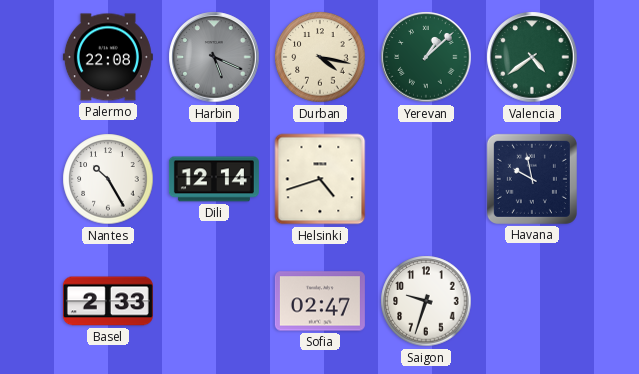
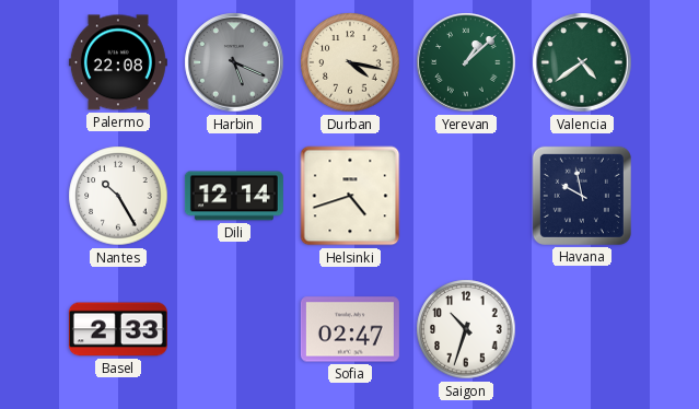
Saigon: 9:33 -> 10:33 (466, 329)
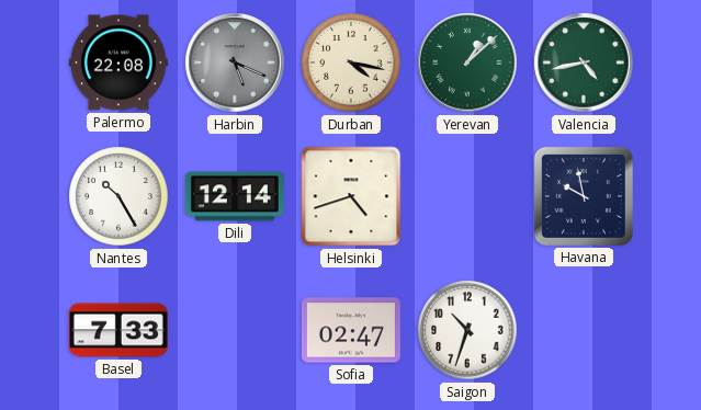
Valencia: 4:39 -> 4:43 (584, 62)
Basel: 2:33 -> 7:33 (118, 330)
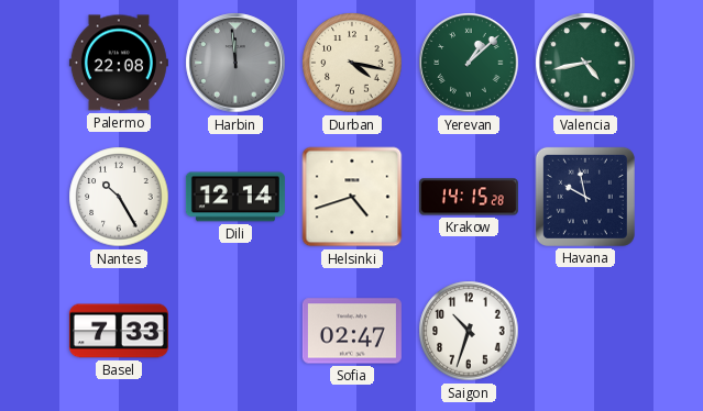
Harbin: 5:19 -> 11:59 (235, 63)
Krakow: none -> 14:15 (469, 197)
